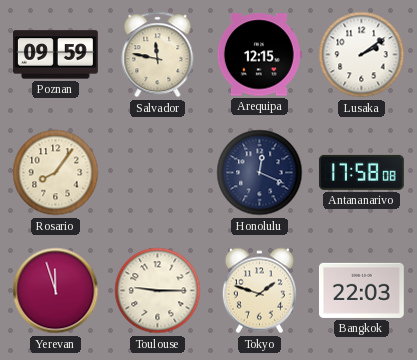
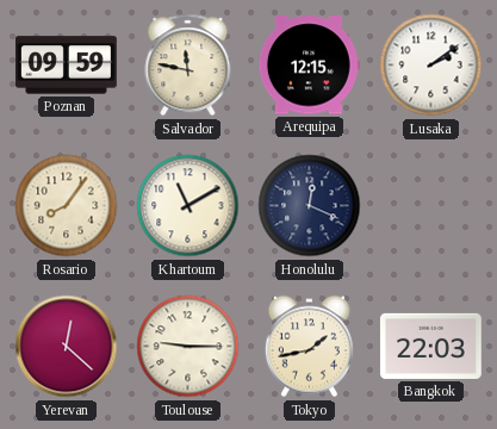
Khartoum: none -> 11:10 (188, 206)
Antananarivo: 17:58 -> none (361, 172)
Yerevan: 11:57 -> 12:22 (67, 347)
Tokyo: 1:48 -> 1:43 (309, 347)
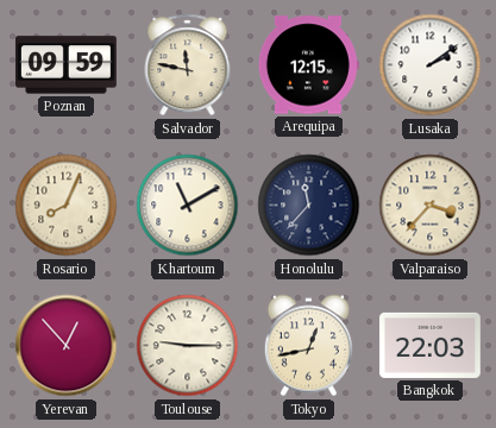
Rosario: 8:06 -> 8:04 (67, 206)
Honolulu: 12:19 -> 11:37 (309, 206)
Valparaiso: none -> 3:37 (431, 206)
Yerevan: 12:22 -> 12:53 (67, 346)
Tokyo: 1:43 -> 12:43 (308, 346)
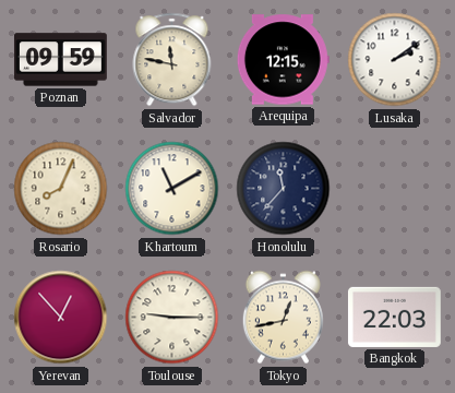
Valparaiso: 3:37 -> none (431, 206)
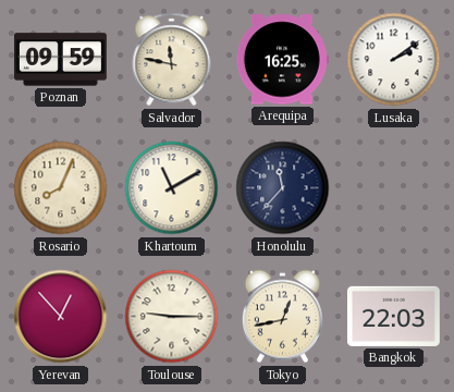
Arequipa: 12:15 -> 16:25 (282, 60)
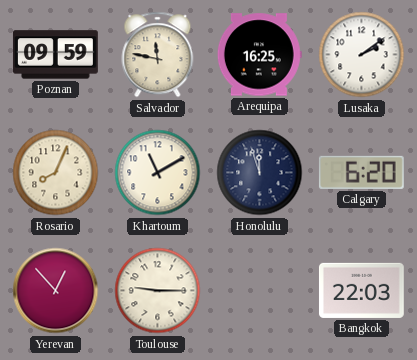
Honolulu: 11:37 -> 11:57 (260, 173)
Calgary: none -> 6:20 (361, 172)
Tokyo: 12:43 -> none (282, 317)
